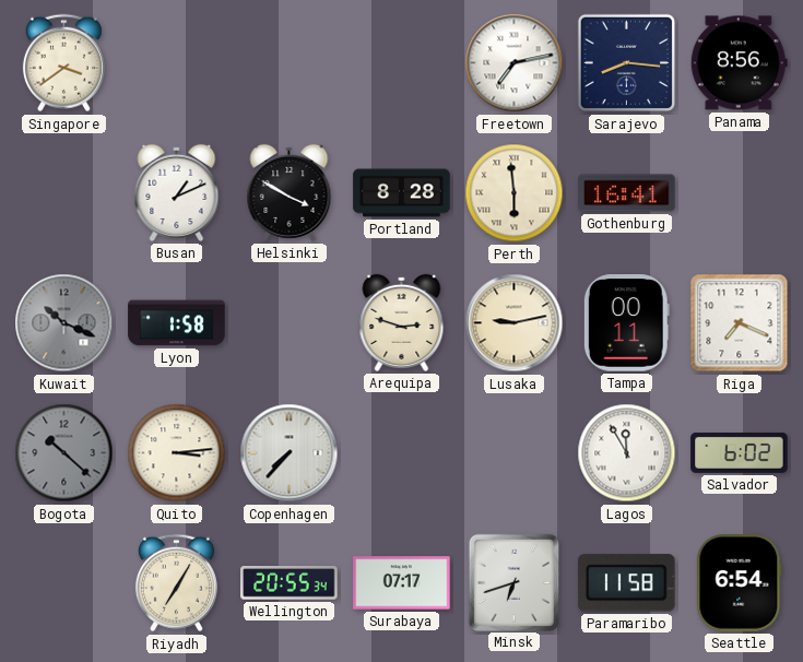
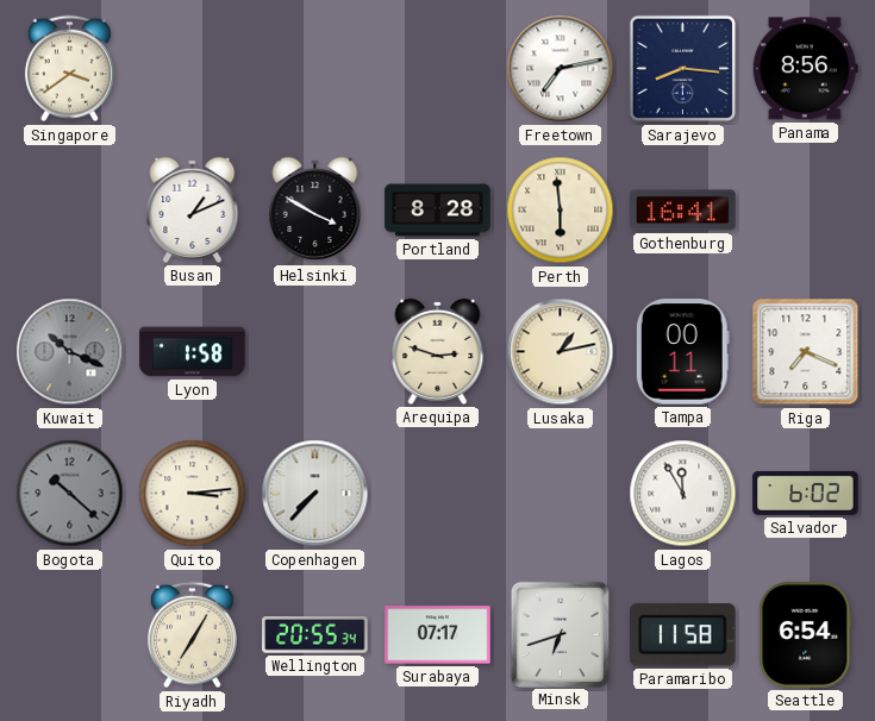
Lusaka: 9:13 -> 1:13 (561, 352)
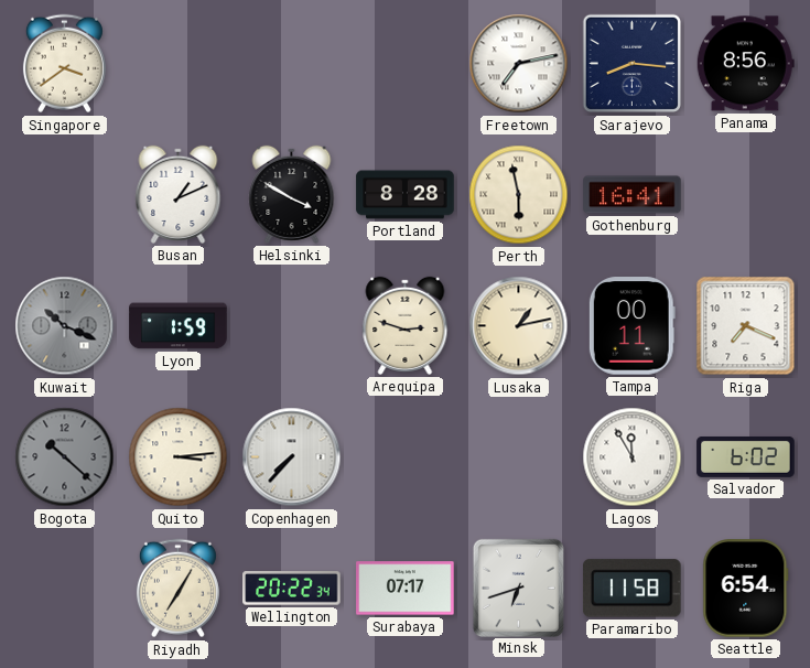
Perth: 5:59 -> 5:58 (519, 195)
Lyon: 1:58 -> 1:59 (179, 326)
Wellington: 20:55 -> 20:22 (292, 589)
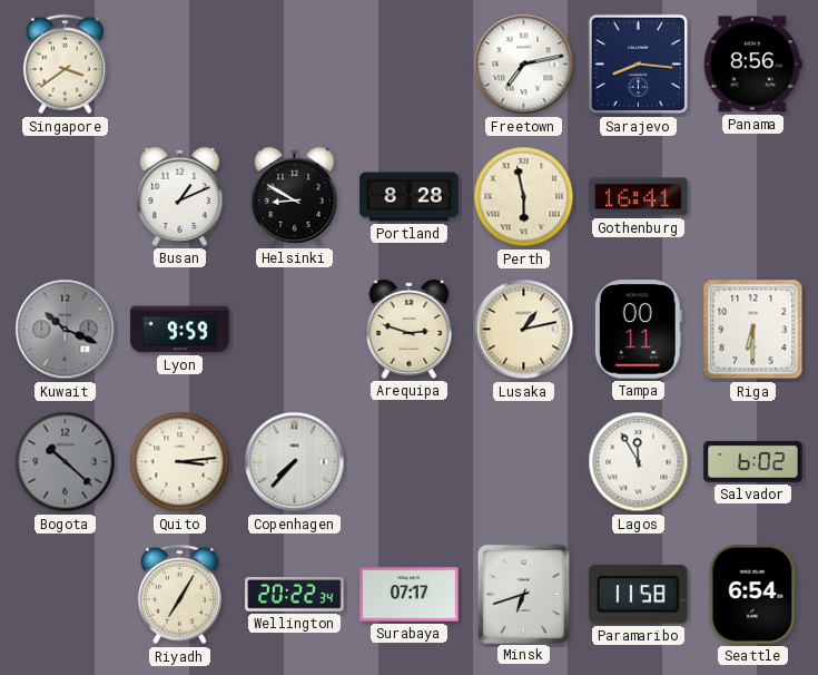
Helsinki: 3:50 -> 8:50 (295, 196)
Lyon: 1:59 -> 9:59 (180, 330)
Riga: 7:19 -> 6:30 (753, 330)
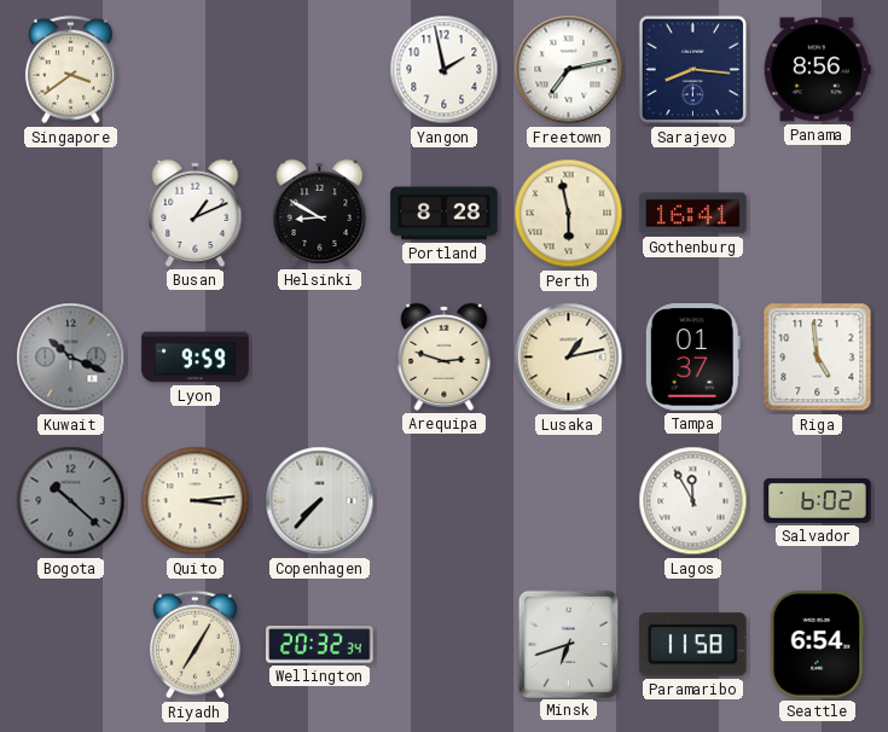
Yangon: none -> 1:58 (445, 70)
Tampa: 00:11 -> 01:37 (692, 358)
Riga: 6:30 -> 4:59 (818, 358)
Wellington: 20:22 -> 20:32 (320, 645)
Surabaya: 07:17 -> none (410, 595)
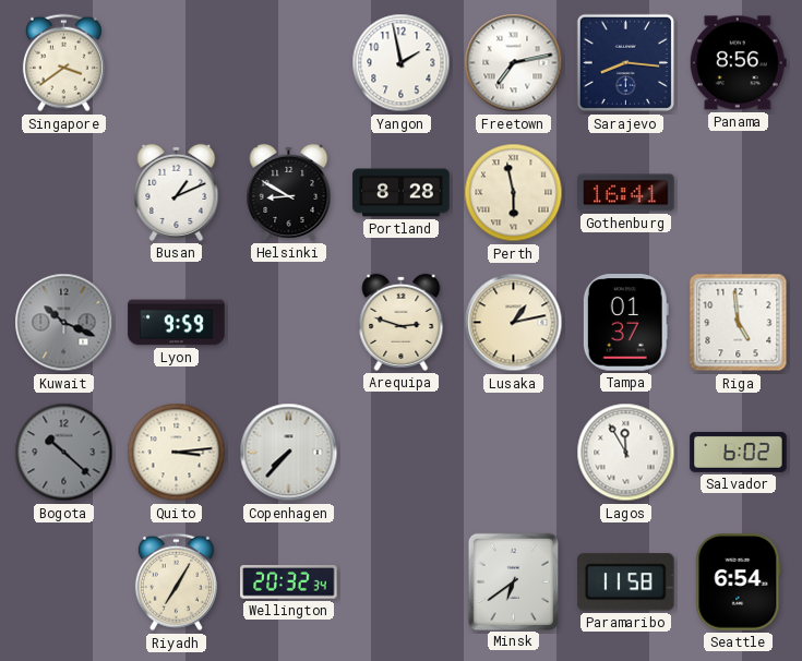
Minsk: 6:42 -> 6:39 (513, 581)
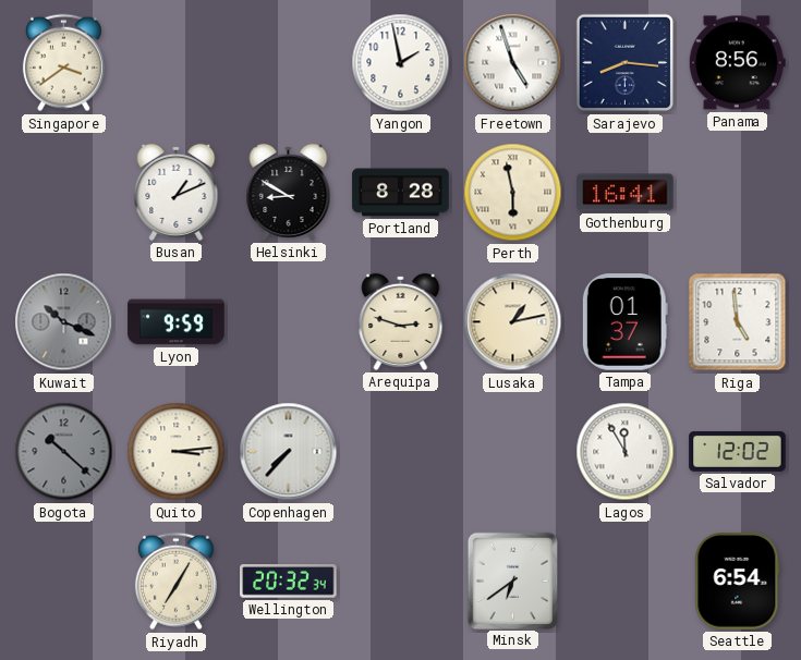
Freetown: 7:13 -> 4:57 (513, 63)
Salvador: 6:02 -> 12:02 (738, 451)
Paramaribo: 11:58 -> none (626, 582)
